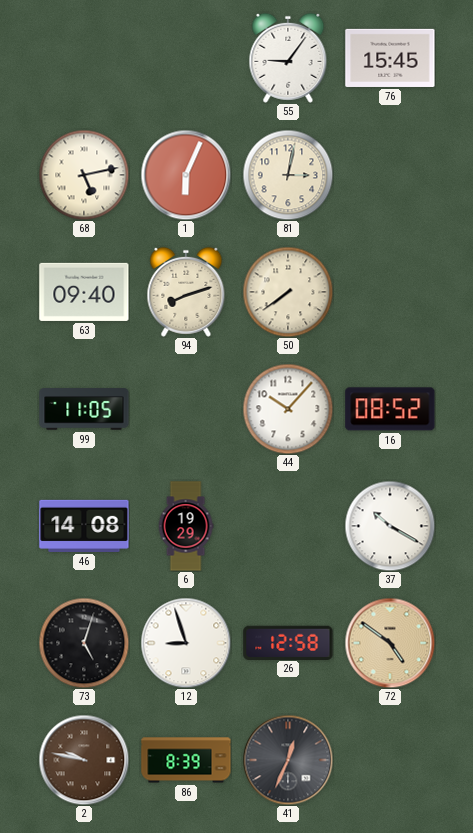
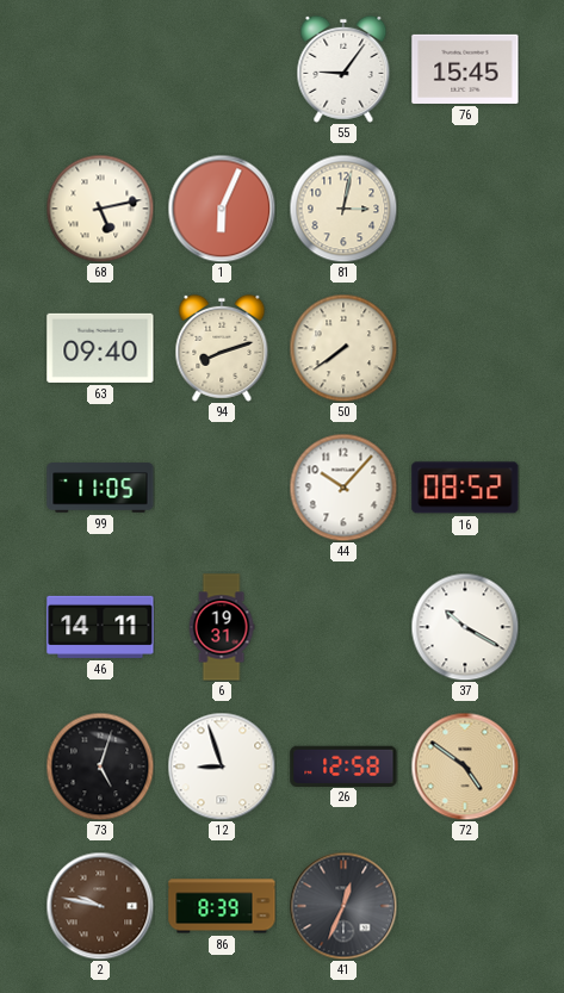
46: 14:08 -> 14:11 (100, 627)
6: 19:29 -> 19:31 (222, 627)
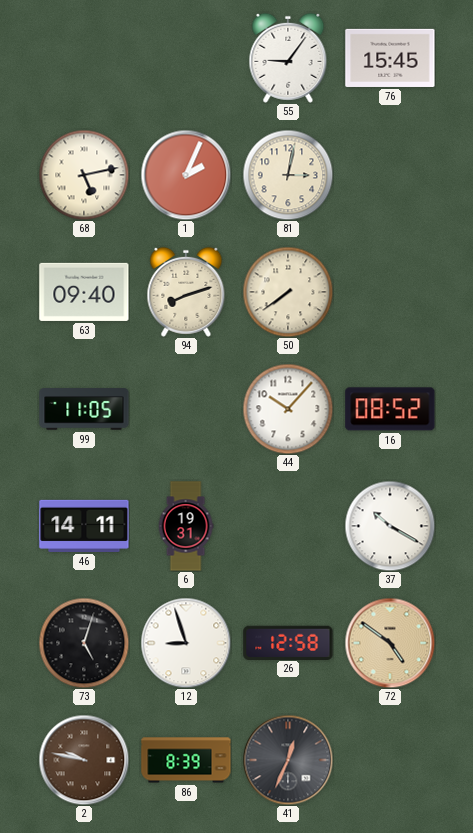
1: 6:04 -> 2:04 (186, 175)
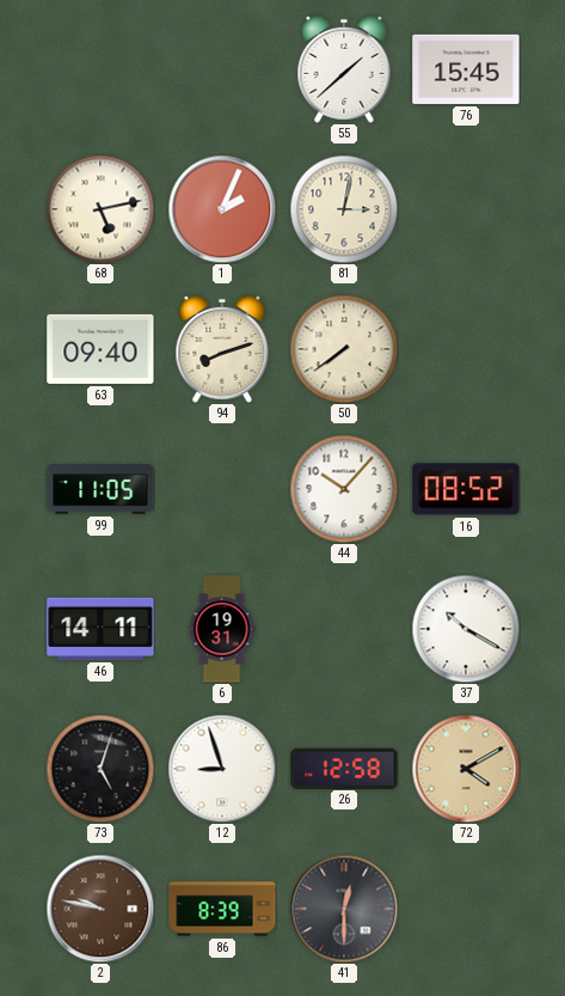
55: 9:06 -> 1:38 (344, 69)
72: 4:51 -> 4:10 (466, 769)
41: 12:34 -> 12:30 (344, 909)
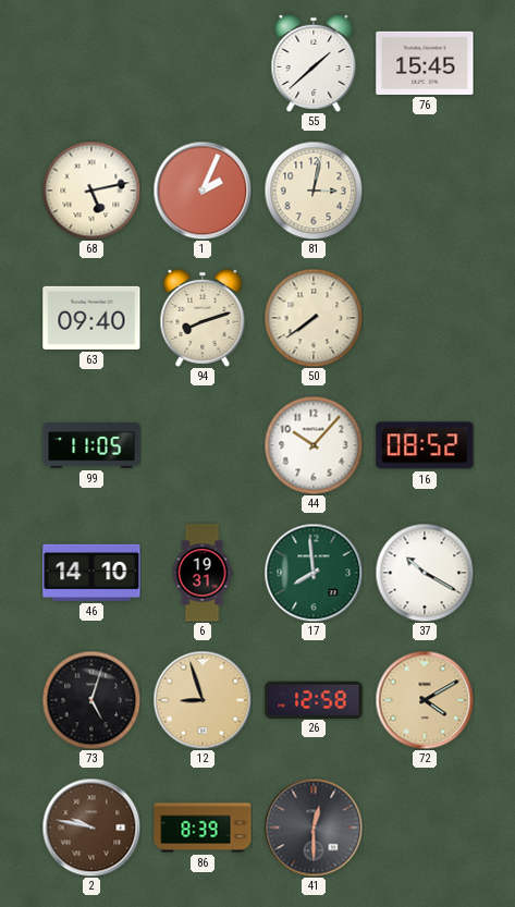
46: 14:11 -> 14:10 (91, 573)
17: none -> 7:59 (314, 573)
12 dial: white -> champagne (203, 700)
